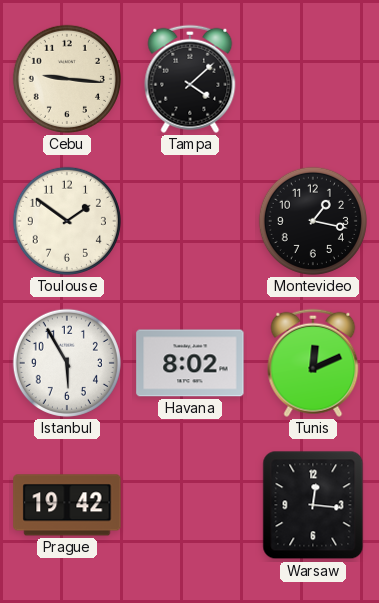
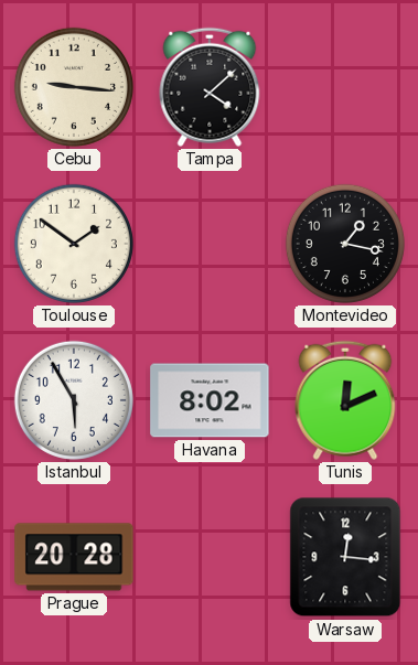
Prague: 19:42 -> 20:28 (74, 557)
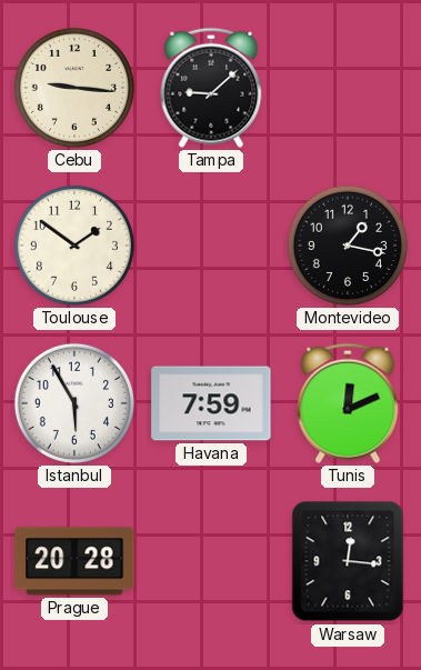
Tampa: 4:08 -> 9:08 (211, 88)
Havana: 8:02 -> 7:59 (211, 403)
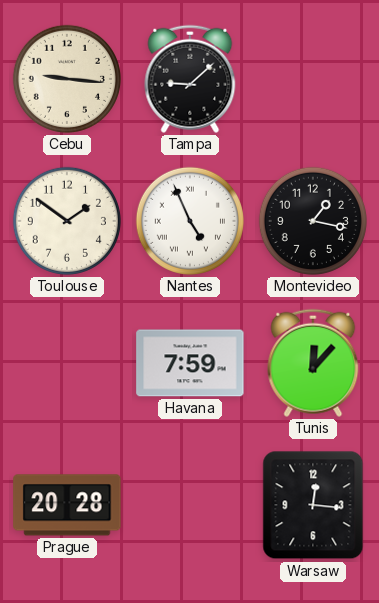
Nantes: none -> 4:56 (190, 221)
Istanbul: 5:55 -> none (74, 403)
Tunis: 12:11 -> 12:07 (313, 363)
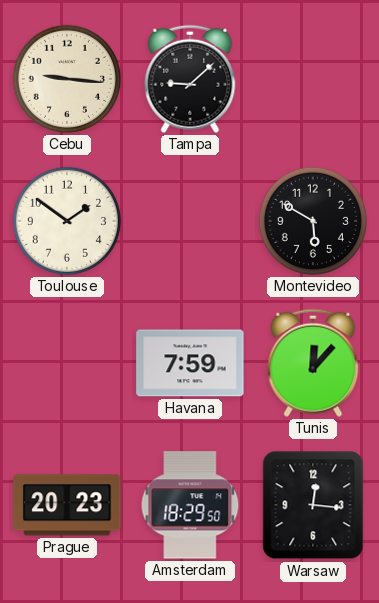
Nantes: 4:56 -> none (190, 221)
Montevideo: 1:17 -> 5:50 (313, 221)
Prague: 20:28 -> 20:23 (67, 505)
Amsterdam: none -> 18:29 (190, 505)
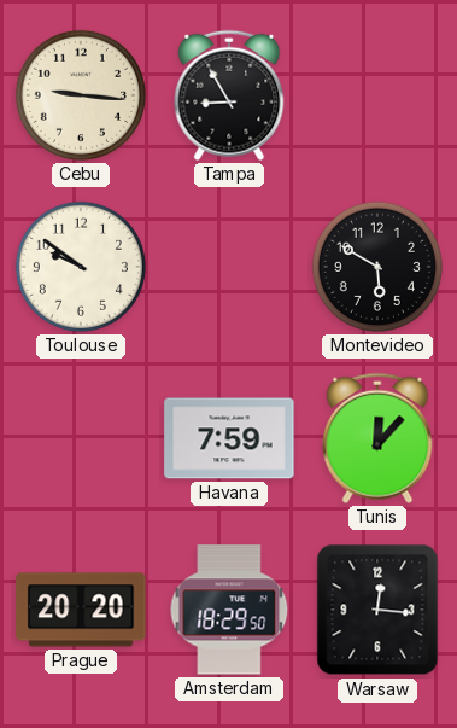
Tampa: 9:08 -> 8:55 (229, 95)
Toulouse: 1:51 -> 9:51 (81, 267)
Prague: 20:23 -> 20:20 (81, 610)
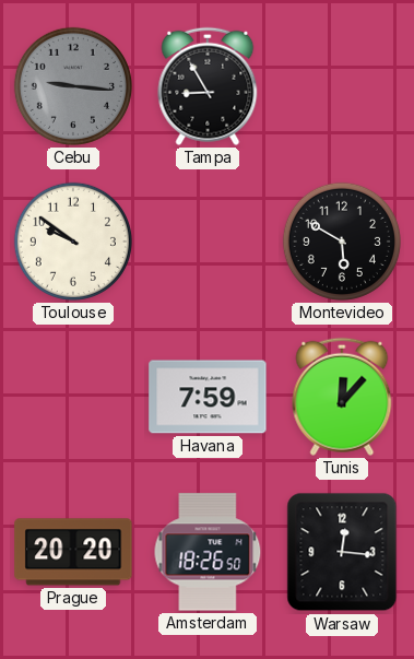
Cebu dial: cream -> grey (73, 86)
Amsterdam: 18:29 -> 18:26 (208, 552)
